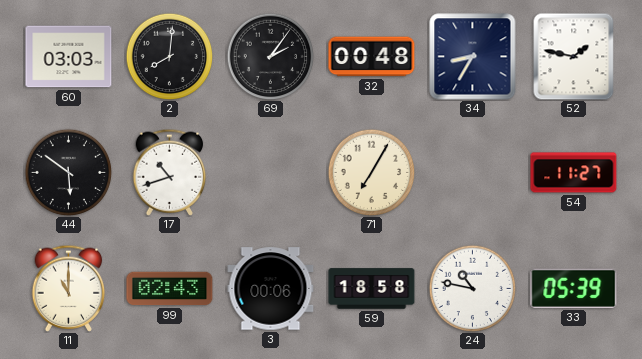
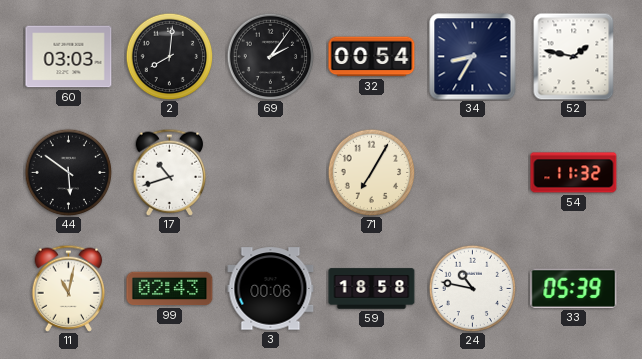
32: 00:48 -> 00:54 (372, 57)
54: 11:27 -> 11:32 (574, 173)
11: 11:00 -> 11:02 (69, 288)
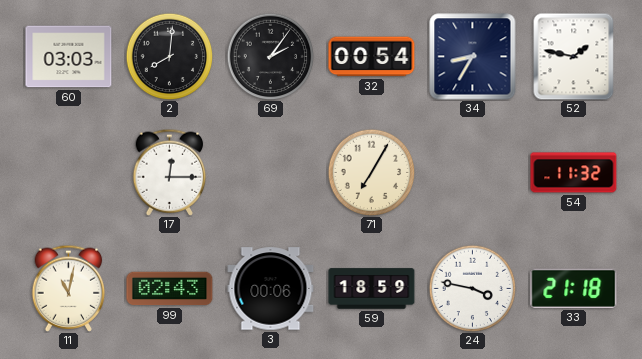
44: 5:51 -> none (68, 172)
17: 10:42 -> 12:15 (170, 172)
59: 18:58 -> 18:59 (372, 289)
24: 10:47 -> 3:47 (472, 288)
33: 05:39 -> 21:18 (574, 288)
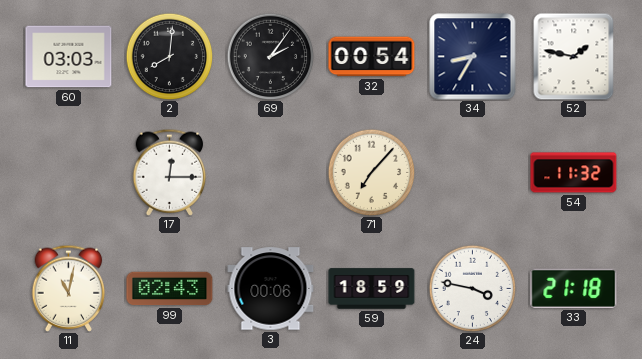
71: 7:05 -> 7:07 (371, 172)
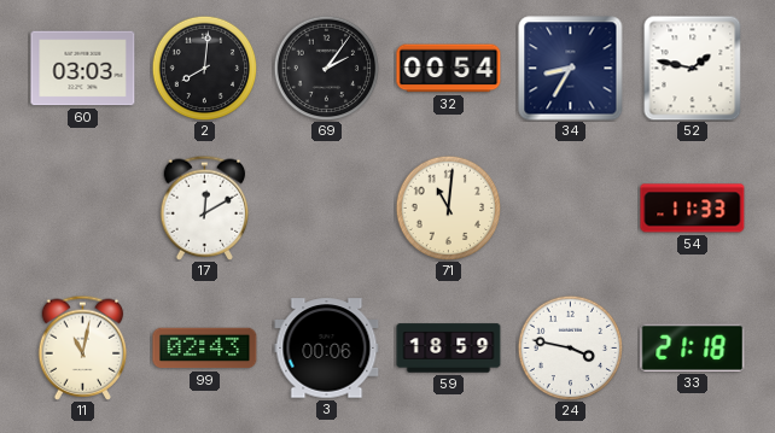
17: 12:15 -> 12:10 (205, 207)
71: 7:07 -> 11:01 (448, 207)
54: 11:32 -> 11:33 (693, 209)
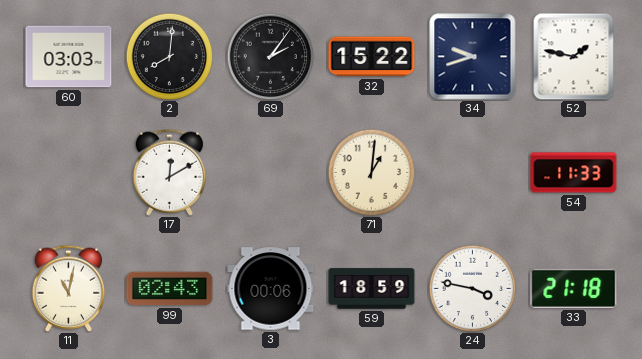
32: 00:54 -> 15:22 (372, 57)
34: 8:35 -> 9:42 (473, 57)
71: 11:01 -> 1:01 (371, 172)
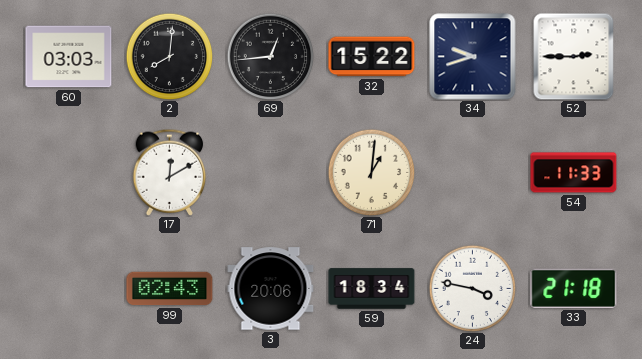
69: 2:06 -> 12:44 (270, 56)
52: 1:47 -> 2:45 (574, 56)
11: 11:02 -> none (69, 288)
3: 00:06 -> 20:06 (271, 289)
59: 18:59 -> 18:34 (372, 289)
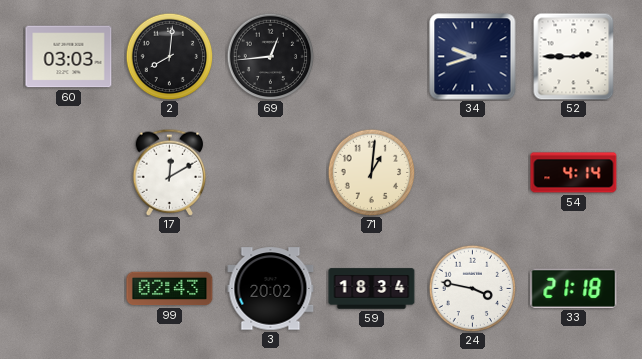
32: 15:22 -> none (372, 57)
54: 11:33 -> 4:14 (574, 173)
3: 20:06 -> 20:02 (271, 289)
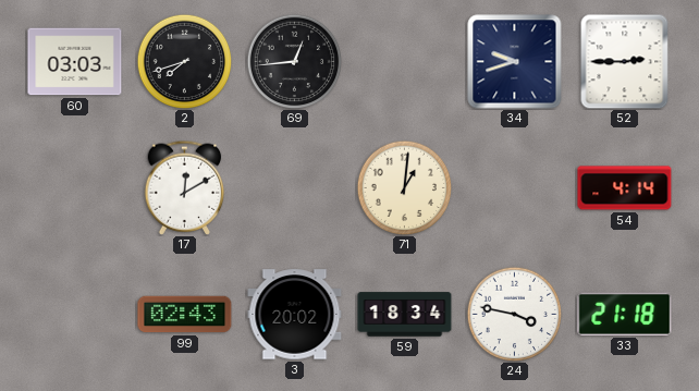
2: 8:01 -> 7:42 (184, 61)
